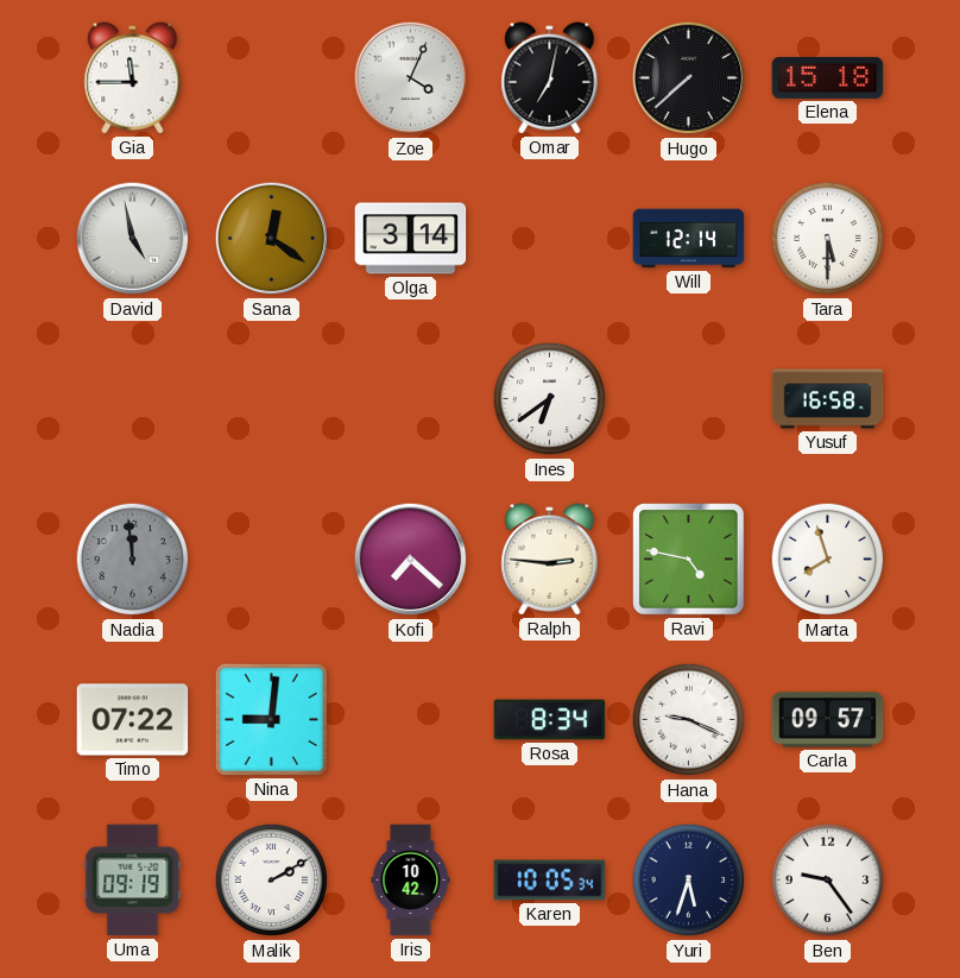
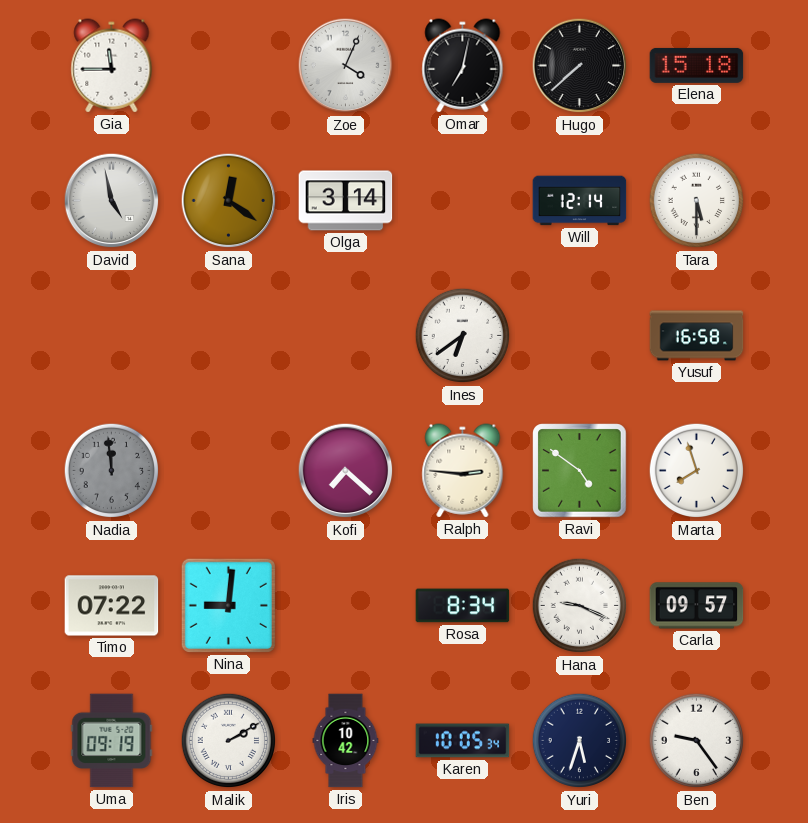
Ravi: 4:47 -> 4:51 (580, 471)
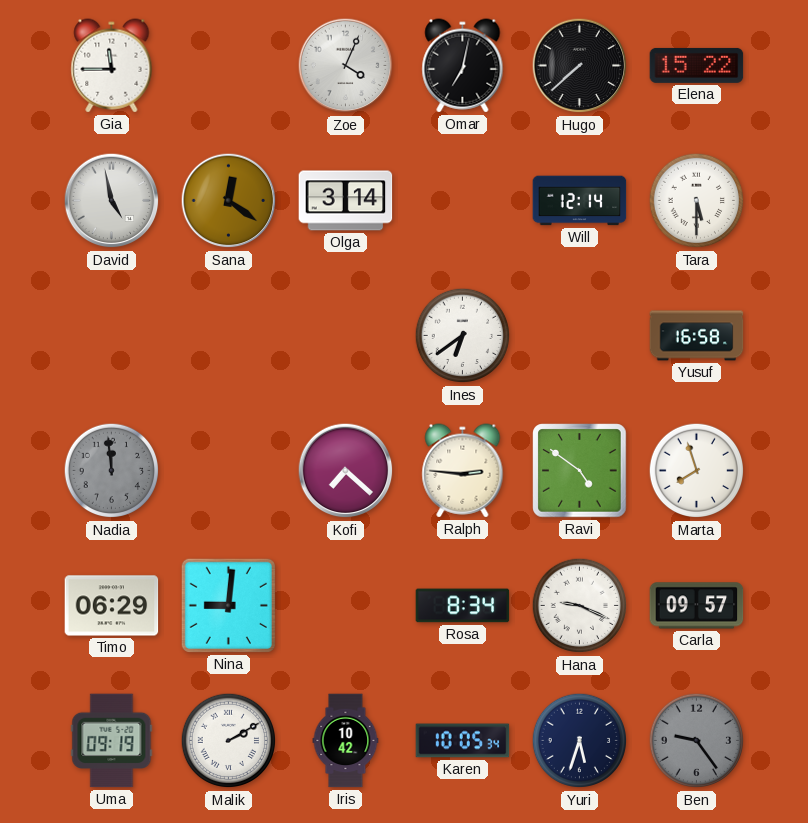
Elena: 15:18 -> 15:22 (697, 65)
Timo: 07:22 -> 06:29 (112, 606)
Ben dial: white -> grey (697, 741)
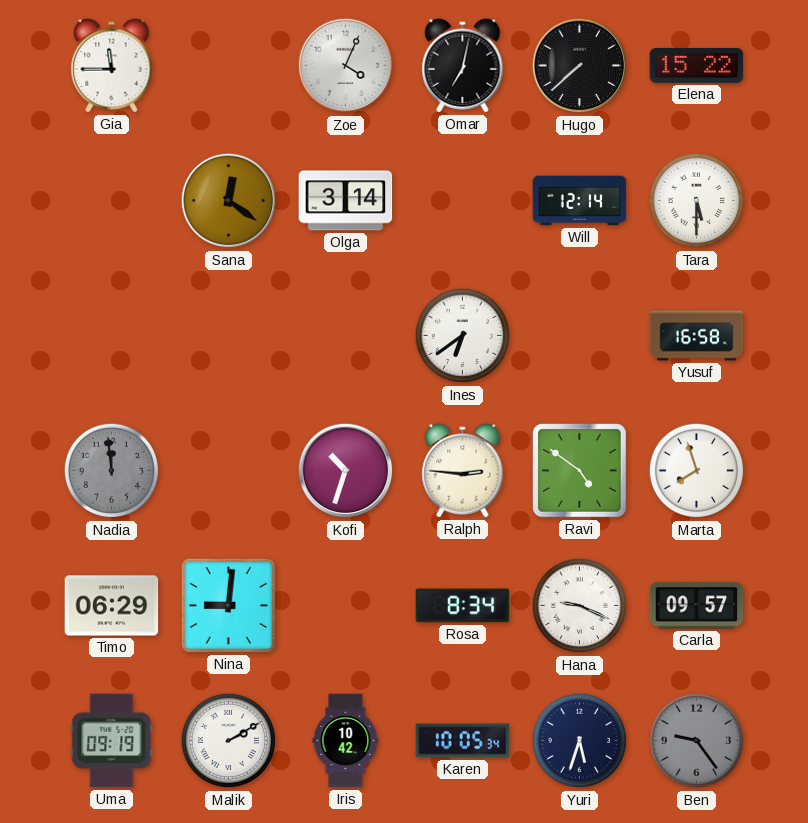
David: 4:58 -> none (112, 201)
Kofi: 7:22 -> 10:33 (346, 471)
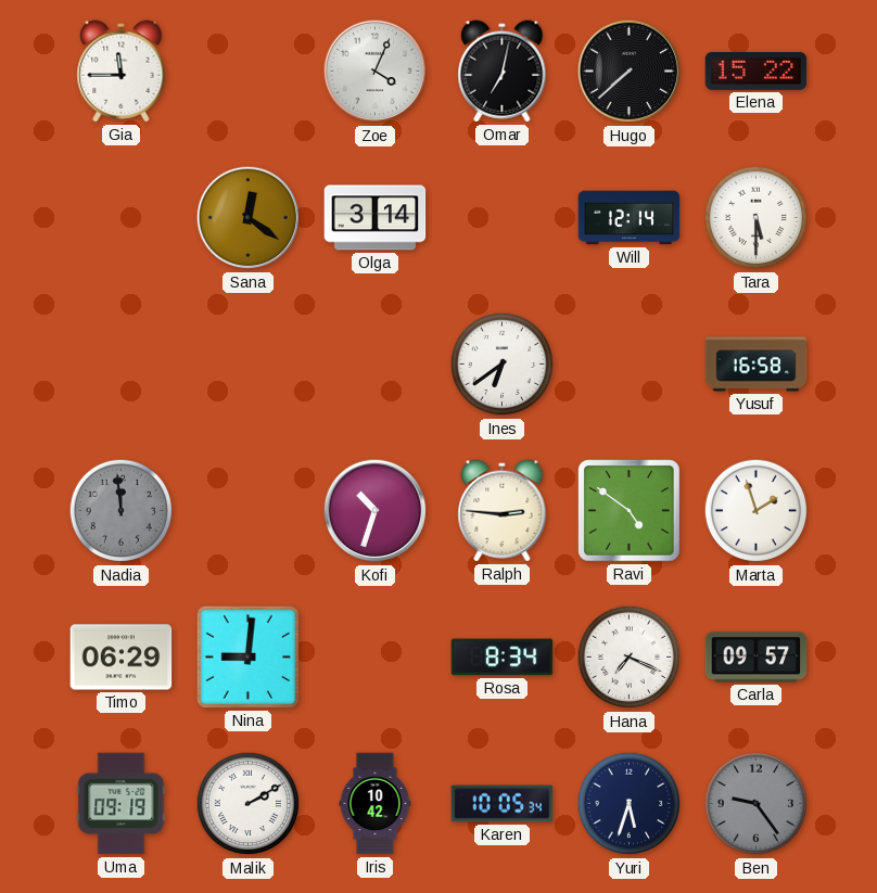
Marta: 7:57 -> 1:57 (757, 511)
Hana: 9:19 -> 7:19 (630, 658)
